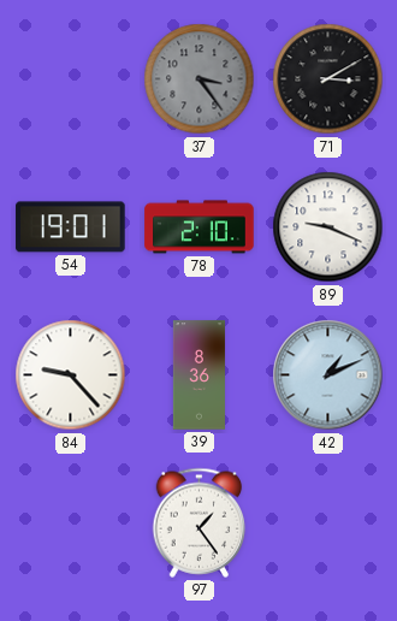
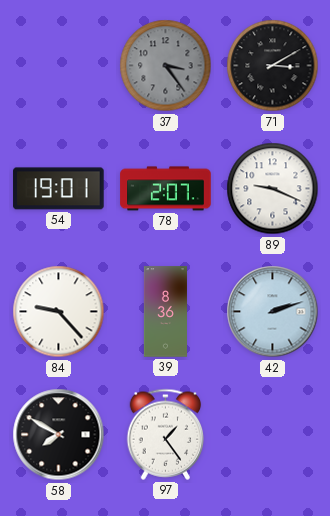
78: 2:10 -> 2:07 (166, 189)
42: 1:11 -> 2:12 (273, 312)
58: none -> 7:50 (59, 435)
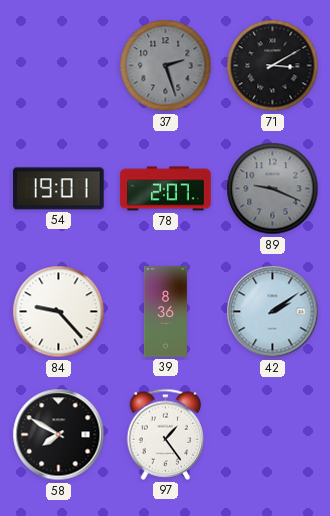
37: 3:24 -> 2:27 (166, 66)
89 dial: white -> grey (273, 189)
42: 2:12 -> 2:09 (273, 312)
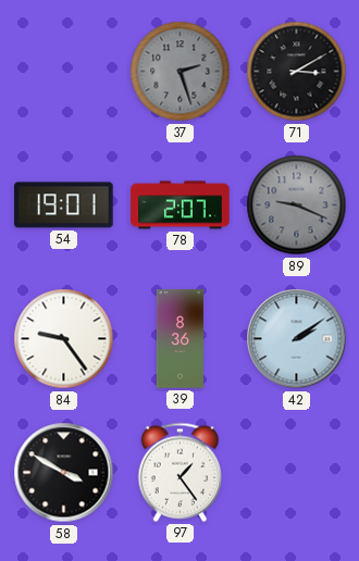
84: 9:23 -> 9:24 (64, 339)
58: 7:50 -> 3:50 (64, 473)
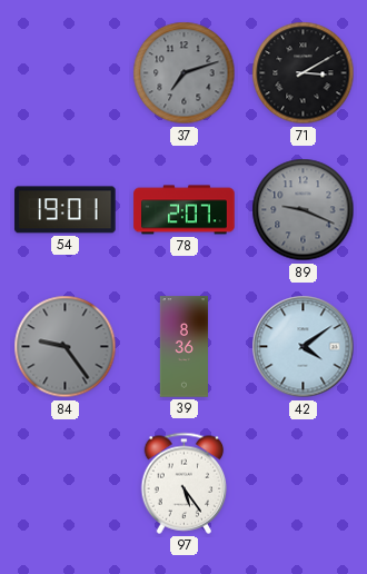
37: 2:27 -> 7:12 (185, 73)
84 dial: white -> grey (66, 347)
42: 2:09 -> 4:09 (304, 347)
58: 3:50 -> none (64, 473)
97: 1:24 -> 5:24 (185, 483)
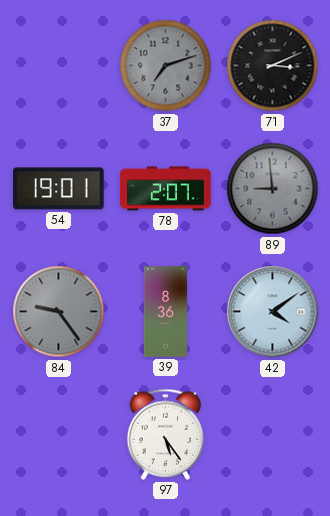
71: 3:10 -> 3:11 (273, 66)
89: 9:19 -> 8:59 (273, 189)
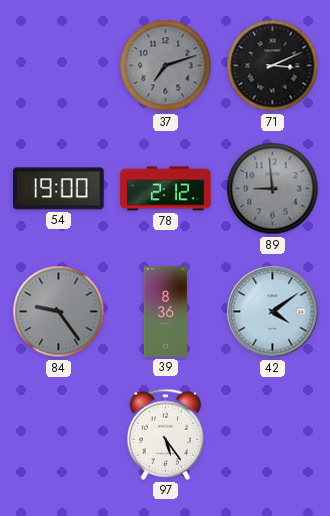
54: 19:01 -> 19:00 (59, 189)
78: 2:07 -> 2:12 (166, 189)
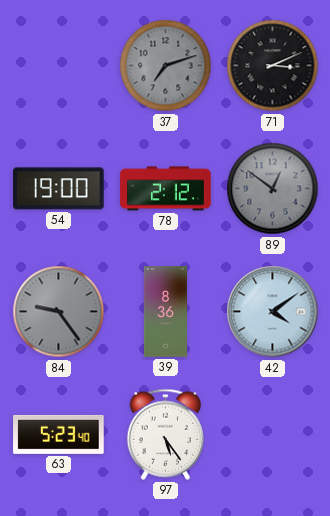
89: 8:59 -> 12:51 (273, 189)
63: none -> 5:23 (59, 434)
